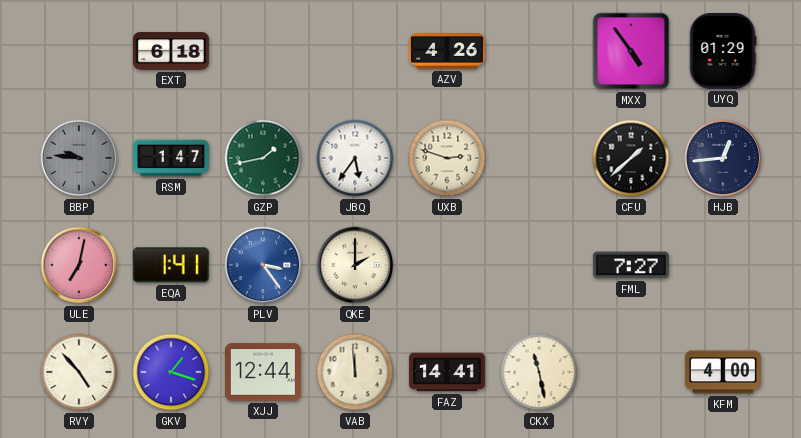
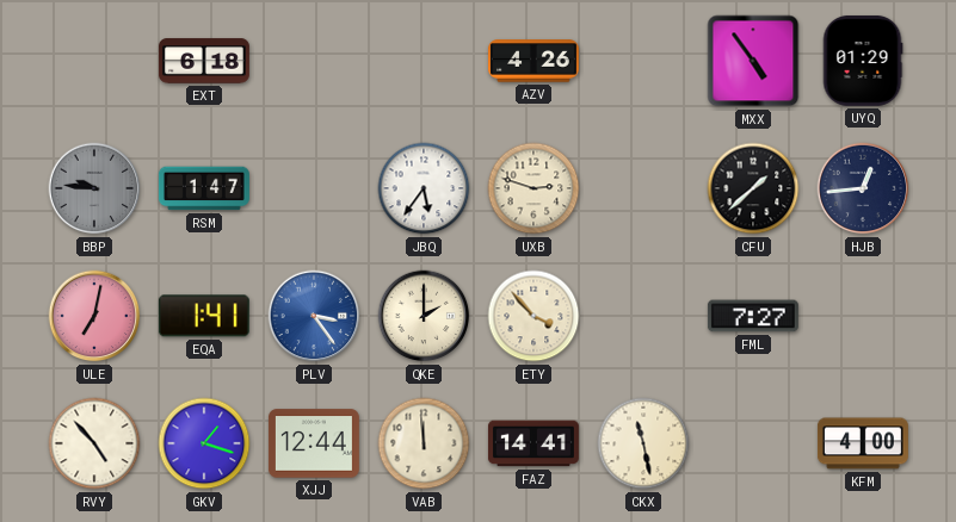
GZP: 1:43 -> none (263, 158)
ETY: none -> 3:53 (533, 316)
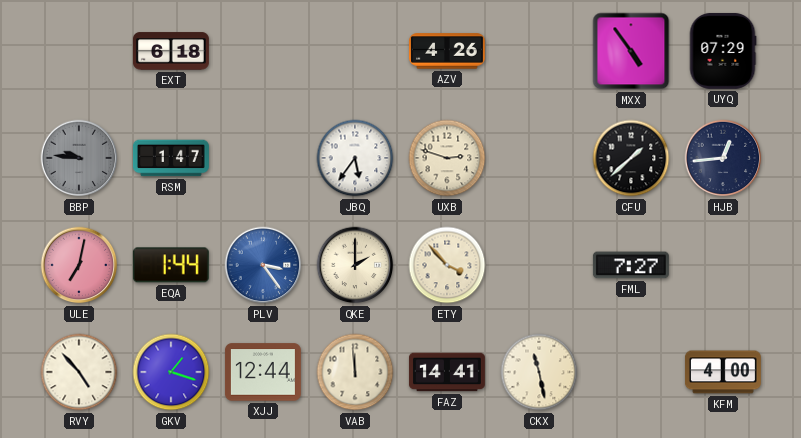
UYQ: 01:29 -> 07:29 (723, 51)
EQA: 1:41 -> 1:44 (171, 265)
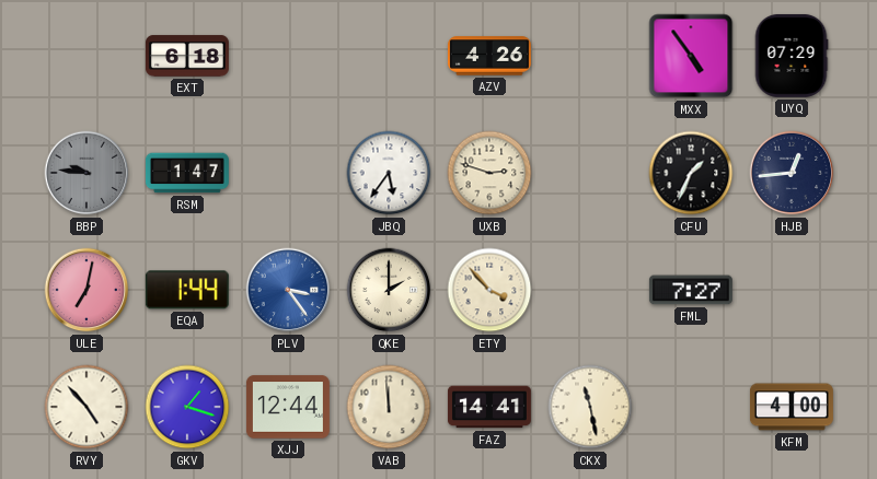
CFU: 1:38 -> 1:34 (691, 173)
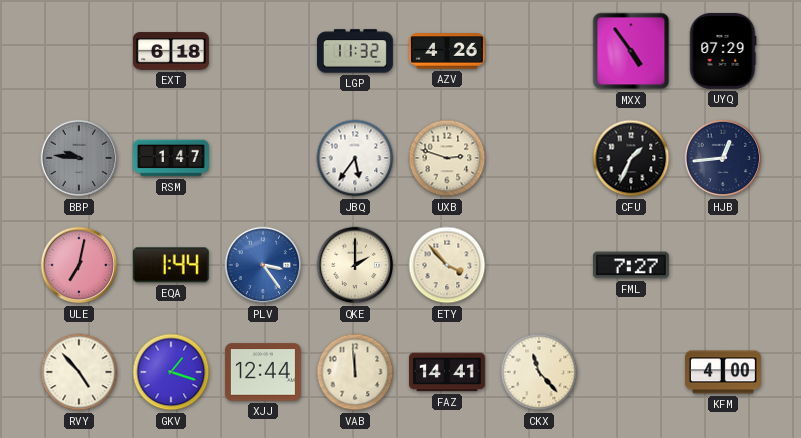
LGP: none -> 11:32 (355, 51)
CKX: 11:28 -> 11:23 (539, 372)
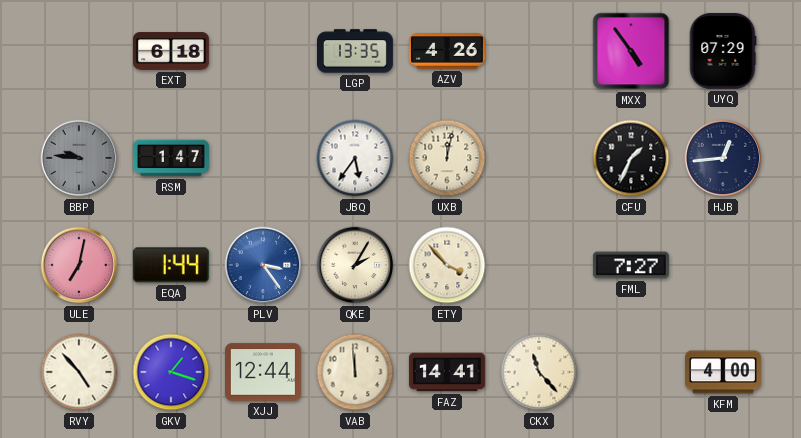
LGP: 11:32 -> 13:35 (355, 51)
UXB: 2:48 -> 12:02 (447, 158)
QKE: 2:00 -> 2:05 (355, 265)
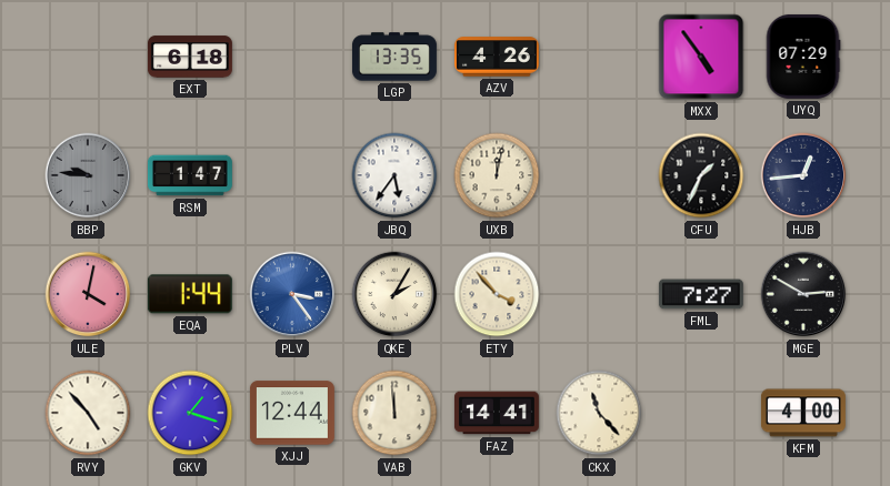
ULE: 7:02 -> 4:02 (88, 294)
MGE: none -> 2:50 (803, 294)
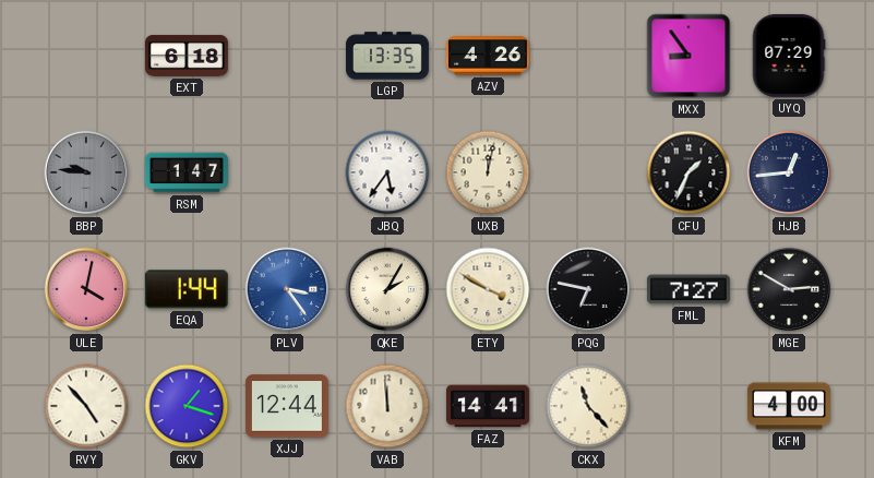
MXX: 4:54 -> 8:54 (689, 56)
ETY: 3:53 -> 3:50 (488, 289)
PQG: none -> 6:47 (588, 289)
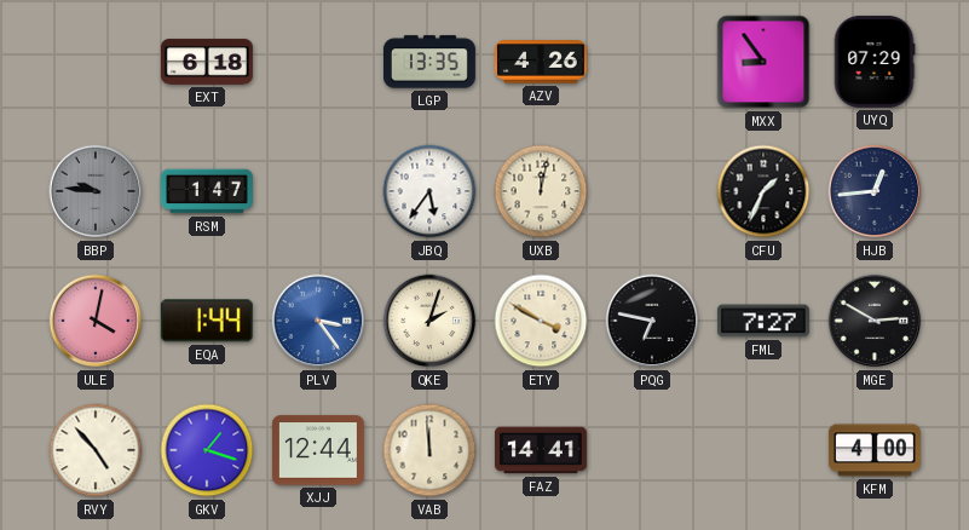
QKE: 2:05 -> 2:03 (429, 321)
CKX: 11:23 -> none (588, 406)
